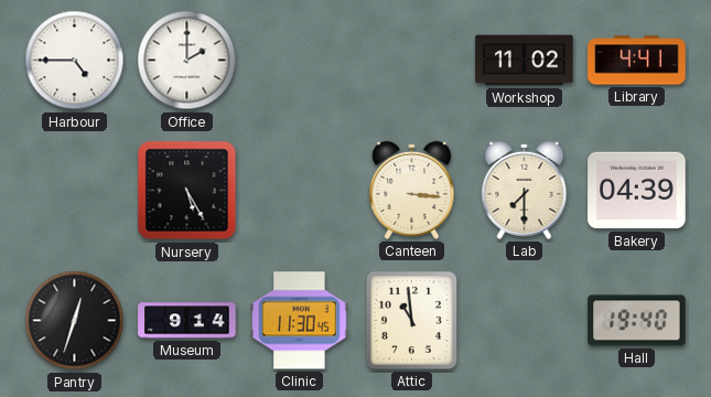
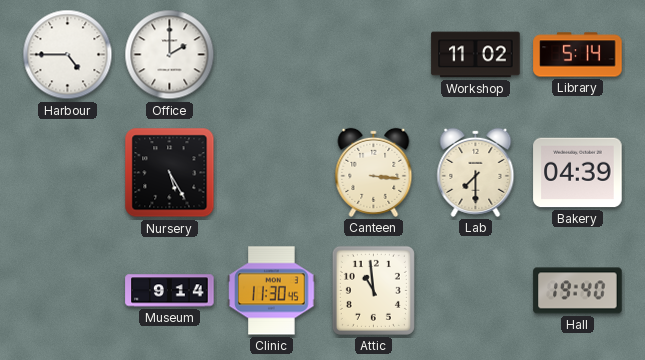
Library: 4:41 -> 5:14 (578, 55)
Pantry: 12:33 -> none (75, 321)
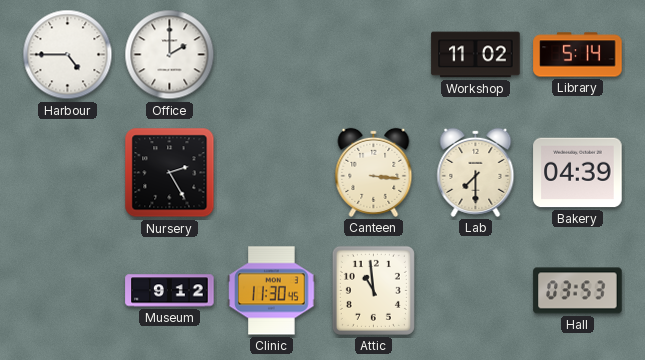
Nursery: 5:25 -> 2:25 (170, 173)
Museum: 9:14 -> 9:12 (170, 291)
Hall: 19:40 -> 03:53 (578, 291)
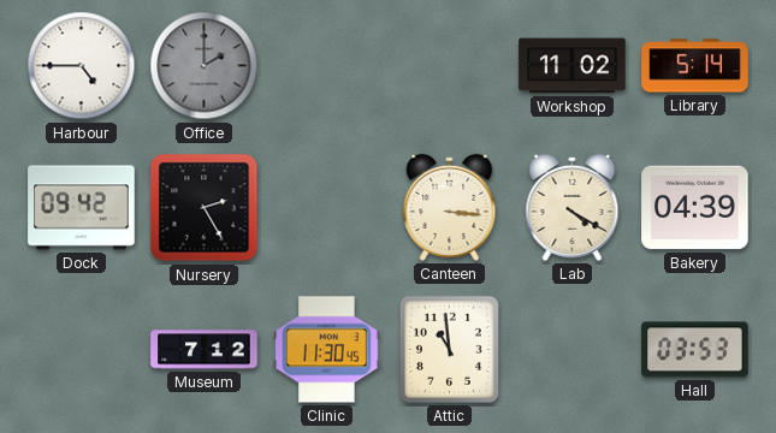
Office dial: white -> grey (205, 66)
Dock: none -> 09:42 (82, 208)
Lab: 7:30 -> 4:20 (573, 207)
Museum: 9:12 -> 7:12 (205, 350)
